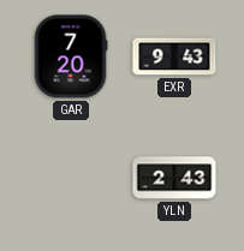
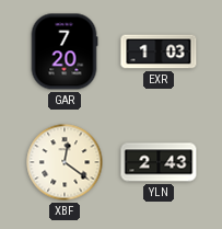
EXR: 9:43 -> 1:03 (159, 51)
XBF: none -> 12:21 (65, 162)
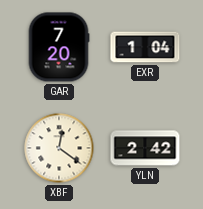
EXR: 1:03 -> 1:04 (145, 47)
YLN: 2:43 -> 2:42 (145, 148)
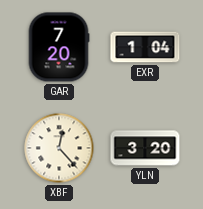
XBF: 12:21 -> 12:23 (59, 148)
YLN: 2:42 -> 3:20 (145, 148)
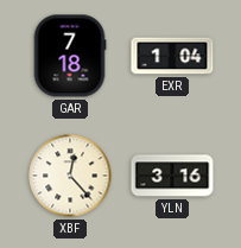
GAR: 7:20 -> 7:18 (70, 56)
YLN: 3:20 -> 3:16 (172, 176)
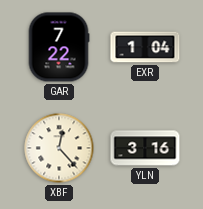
GAR: 7:18 -> 7:22 (59, 47)
